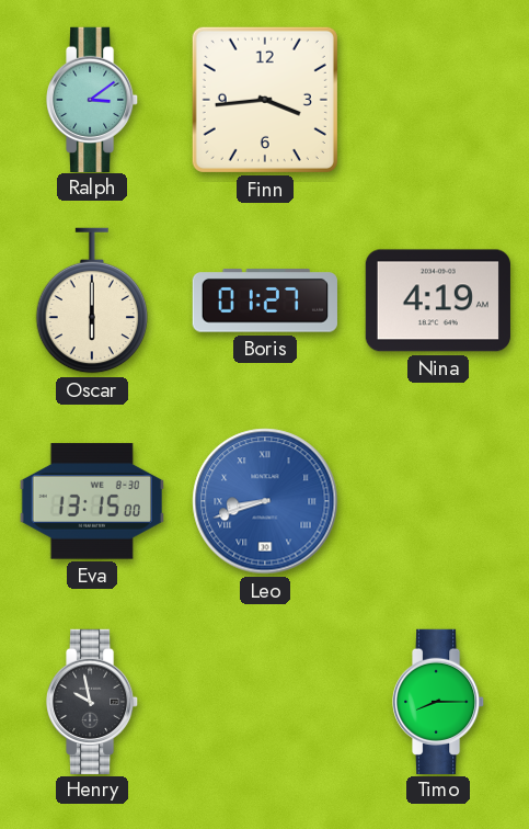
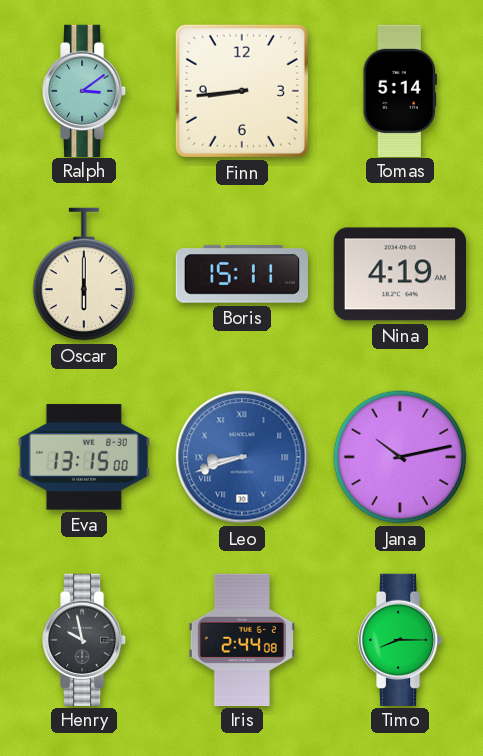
Finn: 3:44 -> 8:44 (242, 91)
Tomas: none -> 5:14 (400, 90)
Boris: 01:27 -> 15:11 (242, 274)
Jana: none -> 10:13 (400, 457)
Iris: none -> 2:44 (242, 639)
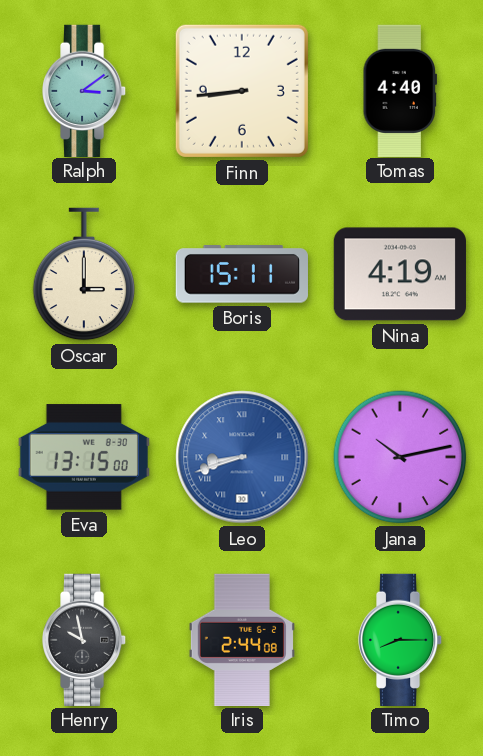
Tomas: 5:14 -> 4:40 (400, 90)
Oscar: 6:00 -> 3:00 (84, 274)
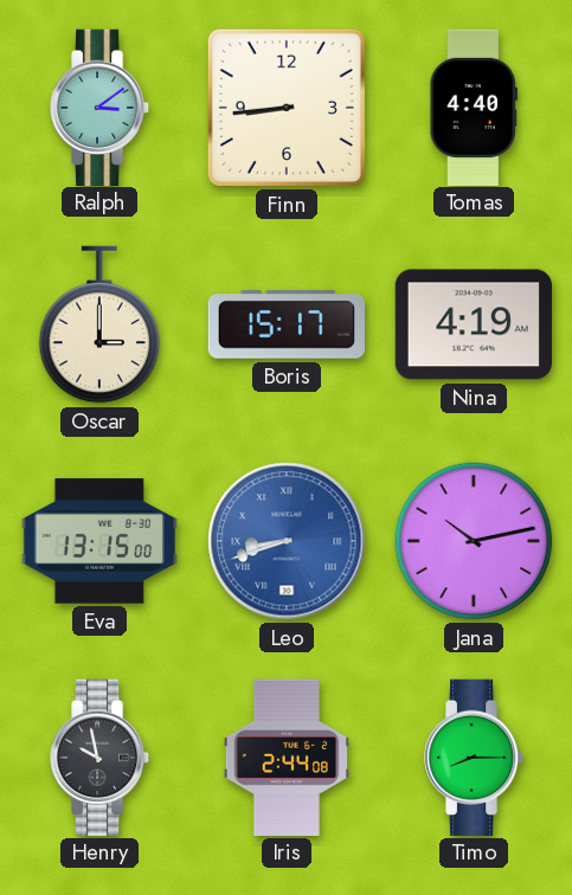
Boris: 15:11 -> 15:17 (287, 324)
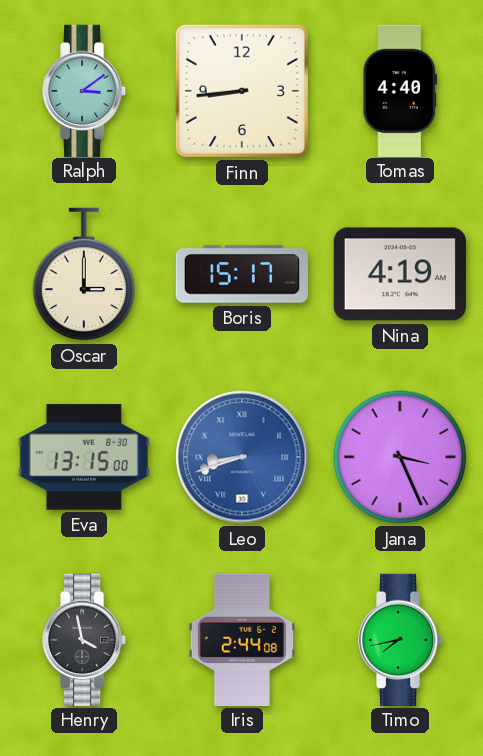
Jana: 10:13 -> 3:26 (400, 457)
Henry: 9:58 -> 3:58 (85, 639)
Timo: 8:15 -> 7:43 (401, 639)
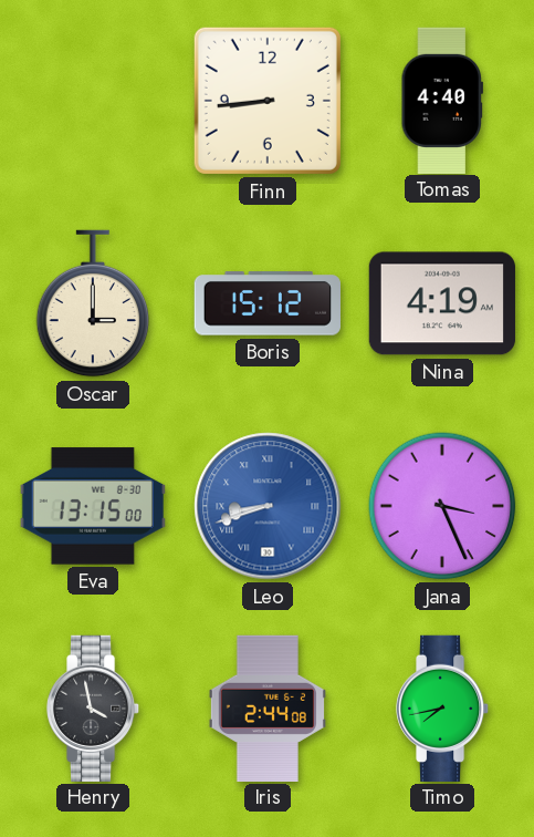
Ralph: 3:09 -> none (85, 90)
Boris: 15:17 -> 15:12 (268, 303)
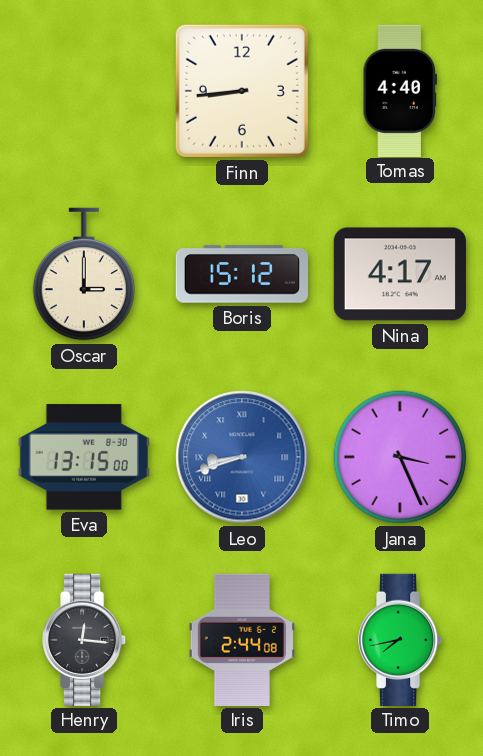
Nina: 4:19 -> 4:17 (399, 274)
Henry: 3:58 -> 12:16 (85, 639)
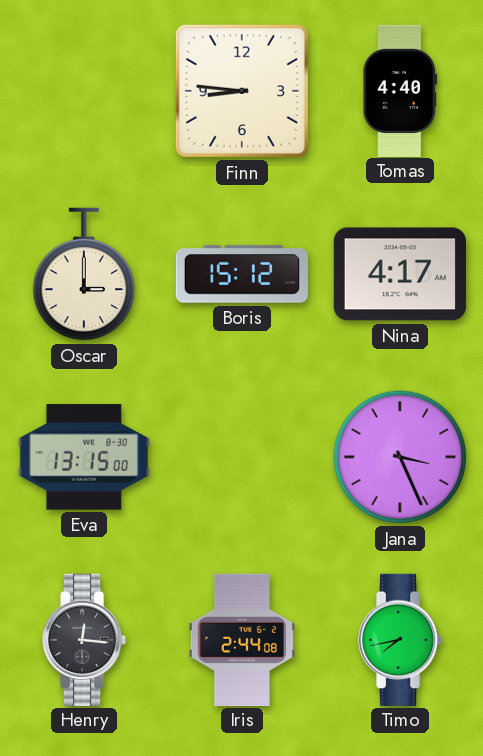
Finn: 8:44 -> 8:46 (242, 91)
Leo: 8:42 -> none (242, 457)
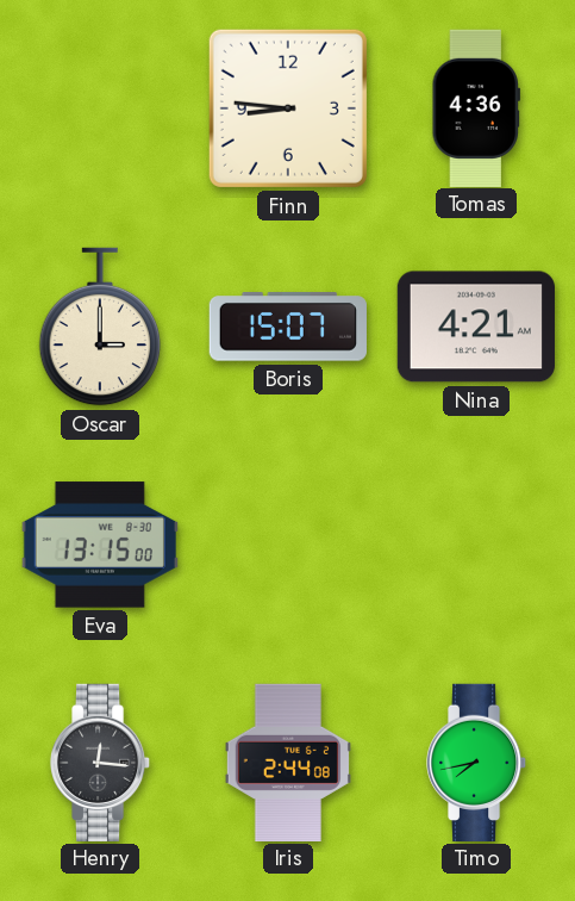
Tomas: 4:40 -> 4:36 (476, 107)
Boris: 15:12 -> 15:07 (288, 327)
Nina: 4:17 -> 4:21 (475, 327)
Jana: 3:26 -> none (400, 457)
